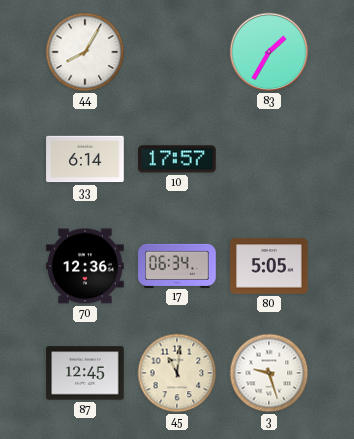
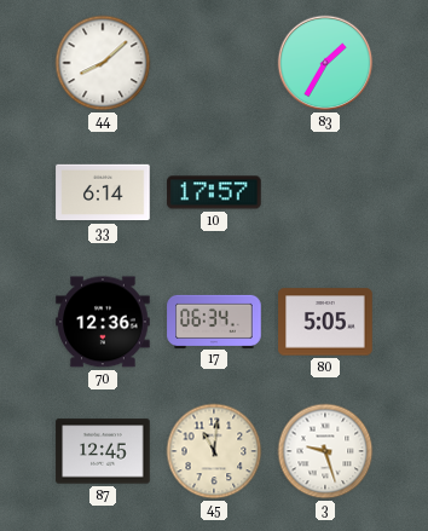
44: 8:05 -> 8:08 (103, 63)
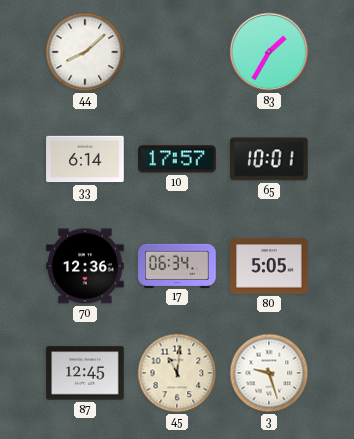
65: none -> 10:01 (270, 159)
